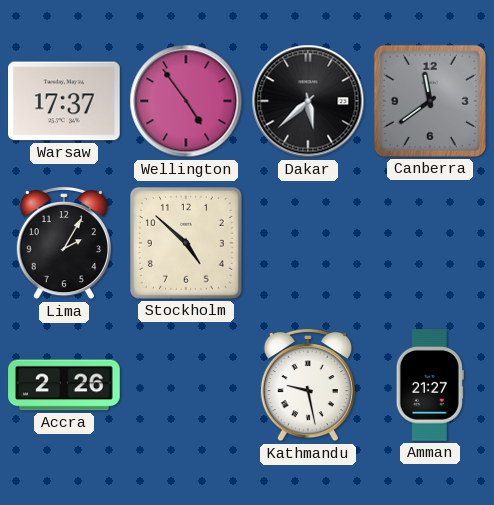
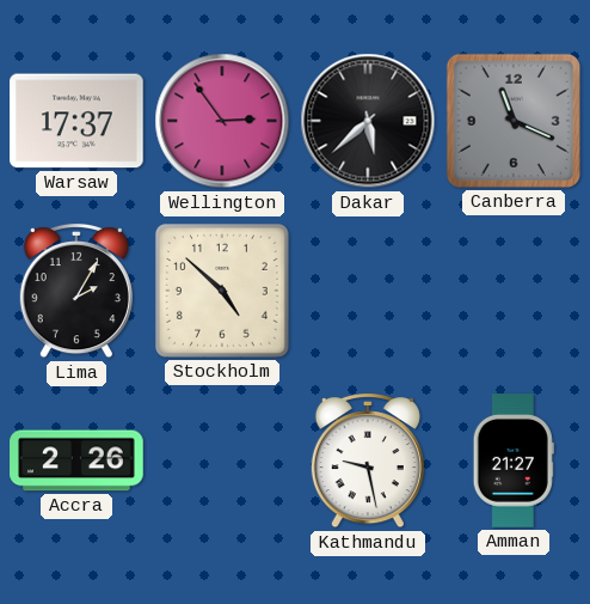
Wellington: 4:54 -> 2:54 (222, 121)
Canberra: 11:39 -> 11:19 (514, 121)
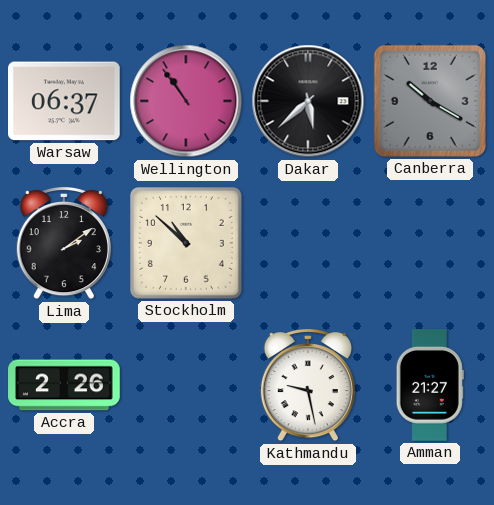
Warsaw: 17:37 -> 06:37 (65, 101)
Wellington: 2:54 -> 10:54 (186, 101)
Canberra: 11:19 -> 10:20 (430, 101)
Lima: 2:05 -> 2:09 (64, 243)
Stockholm: 4:52 -> 10:52 (186, 243)
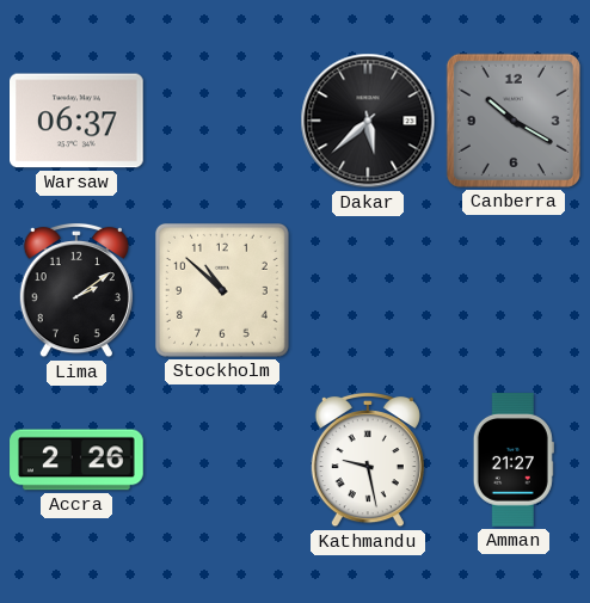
Wellington: 10:54 -> none (186, 101)
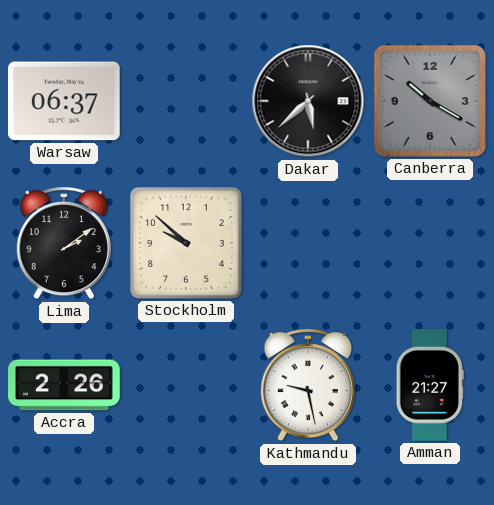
Stockholm: 10:52 -> 9:52 (186, 243)
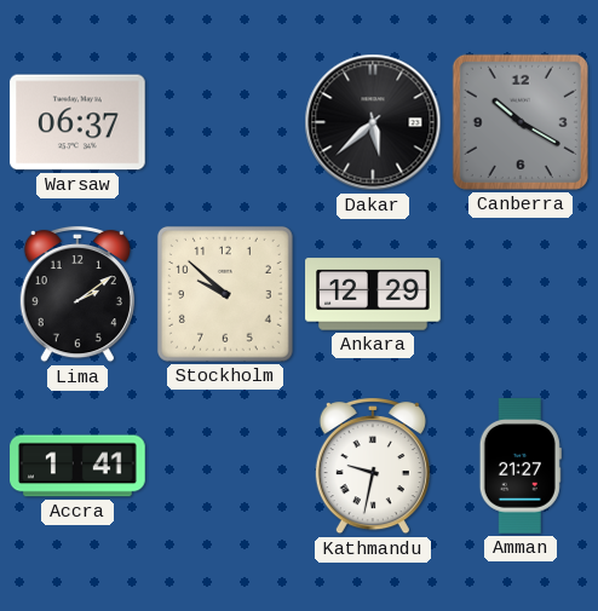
Ankara: none -> 12:29 (373, 294)
Accra: 2:26 -> 1:41 (77, 466)
Kathmandu: 9:28 -> 9:32 (373, 466)
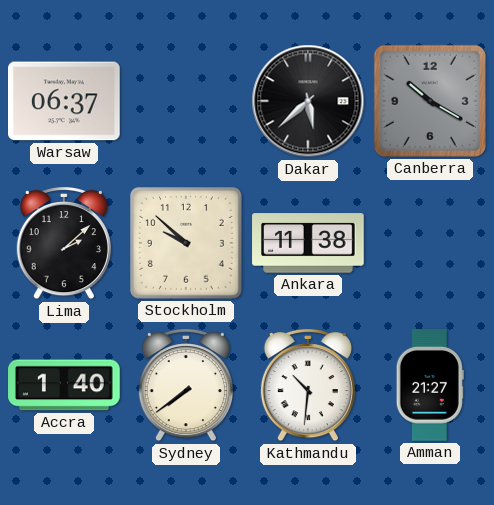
Lima: 2:09 -> 2:08 (64, 243)
Ankara: 12:29 -> 11:38 (308, 243)
Accra: 1:41 -> 1:40 (64, 385)
Sydney: none -> 7:39 (186, 385)
Kathmandu: 9:32 -> 10:31 (308, 385)
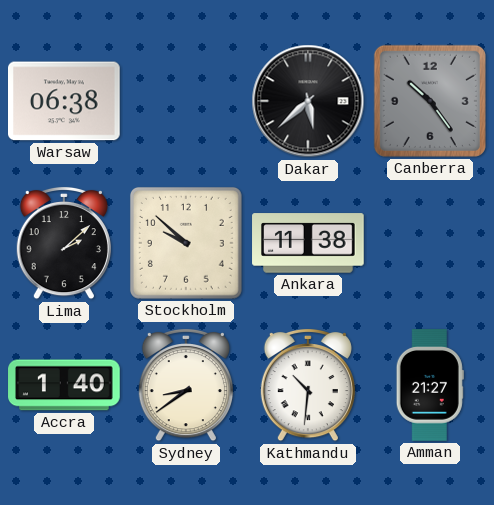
Warsaw: 06:37 -> 06:38 (65, 101)
Canberra: 10:20 -> 10:24 (430, 101)
Sydney: 7:39 -> 8:39 (186, 385)
